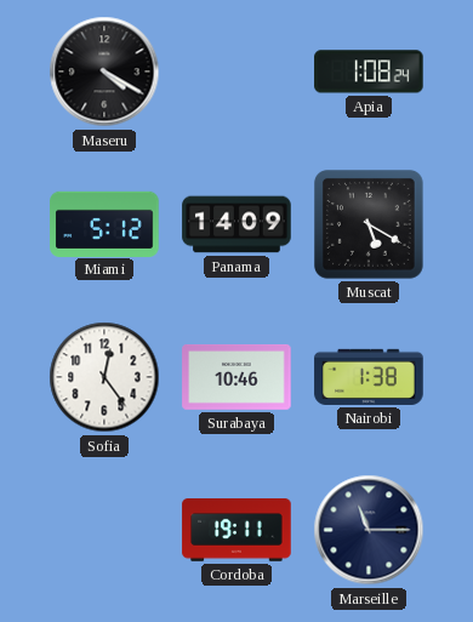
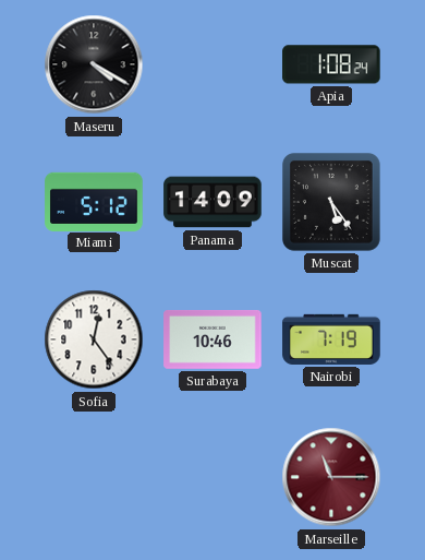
Muscat: 5:20 -> 5:24 (332, 203)
Nairobi: 1:38 -> 7:19 (331, 339)
Cordoba: 19:11 -> none (236, 530)
Marseille dial: navy -> burgundy (331, 477)
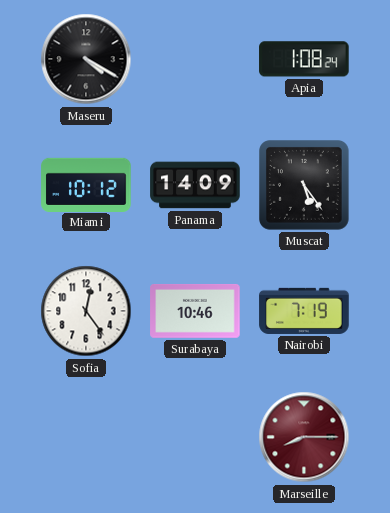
Miami: 5:12 -> 10:12 (86, 184)
Marseille: 11:15 -> 8:15 (304, 437)
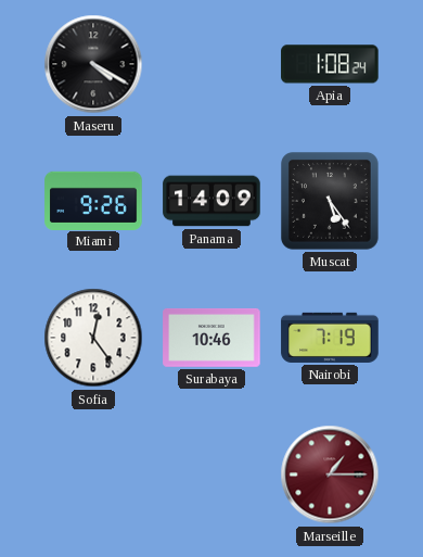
Miami: 10:12 -> 9:26 (93, 200)
Marseille: 8:15 -> 1:15 (330, 474)
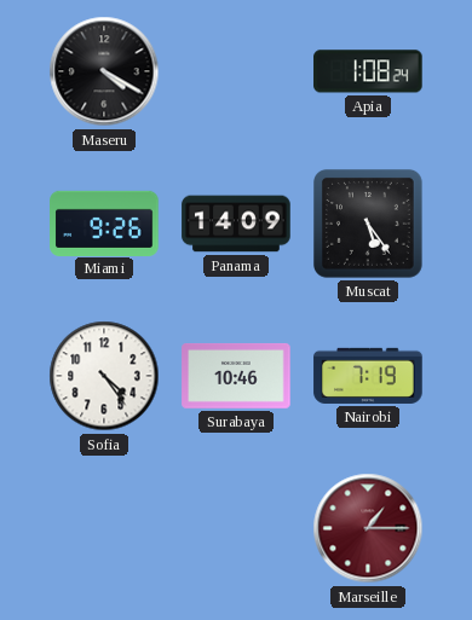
Sofia: 12:24 -> 4:24 (104, 376)
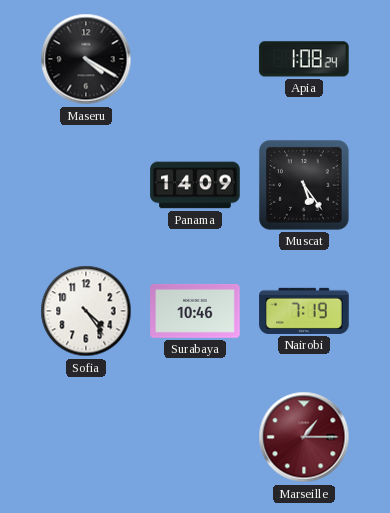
Miami: 9:26 -> none (104, 222)
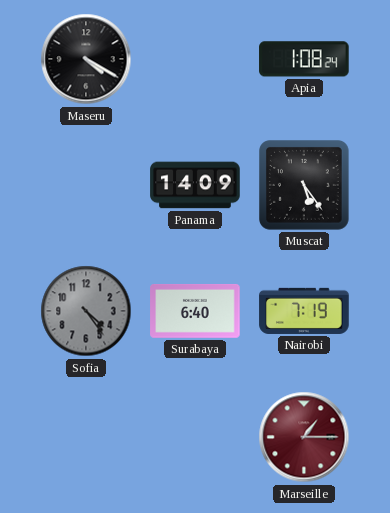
Sofia dial: white -> grey (86, 311)
Surabaya: 10:46 -> 6:40 (195, 311)
